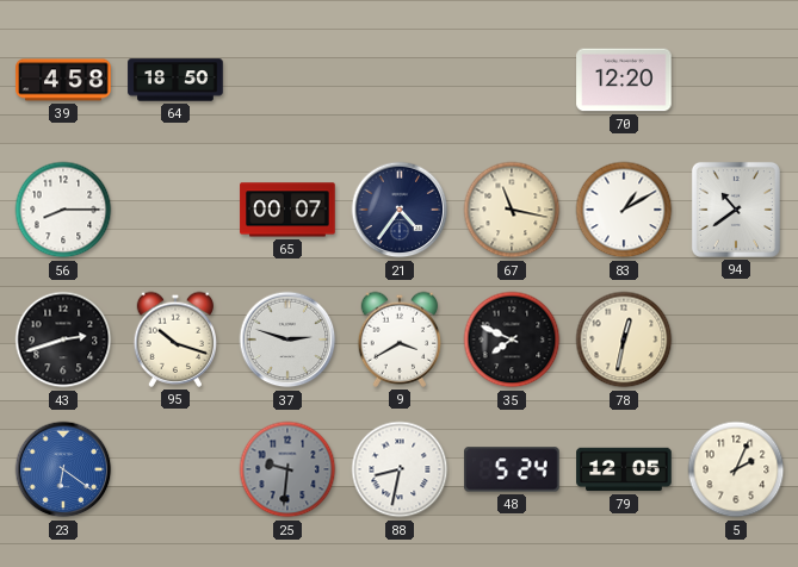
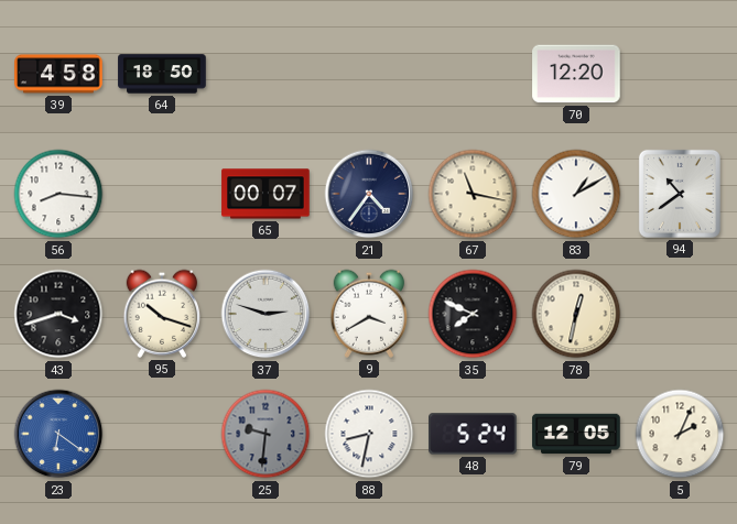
56: 8:15 -> 8:16 (58, 194)
43: 2:42 -> 3:42 (58, 314)
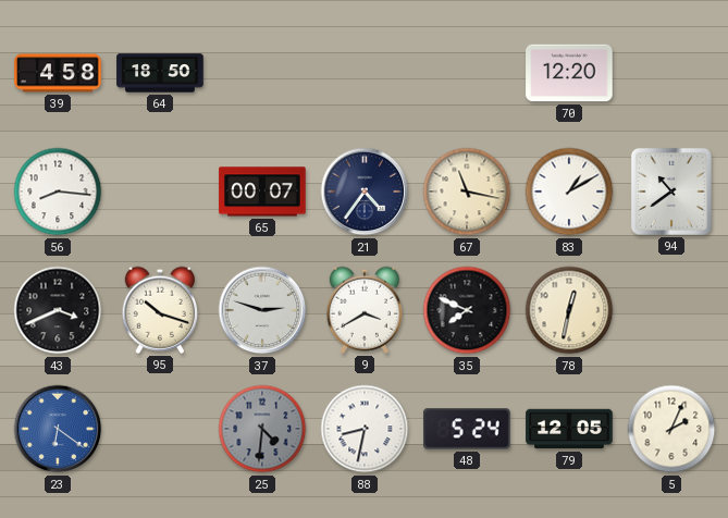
43: 3:42 -> 3:41 (58, 310)
25: 9:31 -> 4:31 (262, 429)
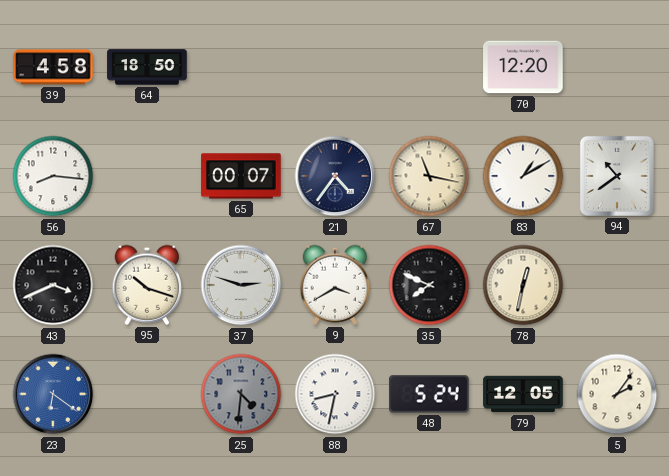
5: 2:04 -> 2:06 (617, 394)
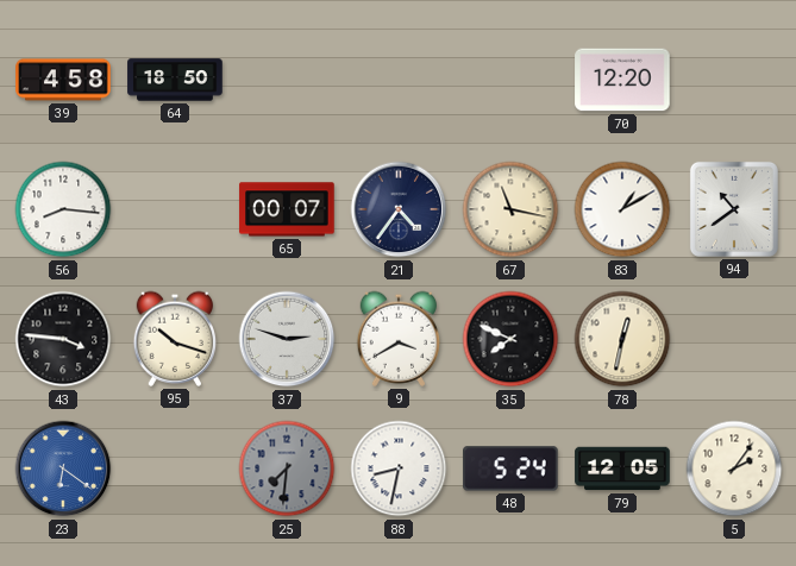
43: 3:41 -> 3:46 (63, 339)
25: 4:31 -> 7:31 (287, 468)
